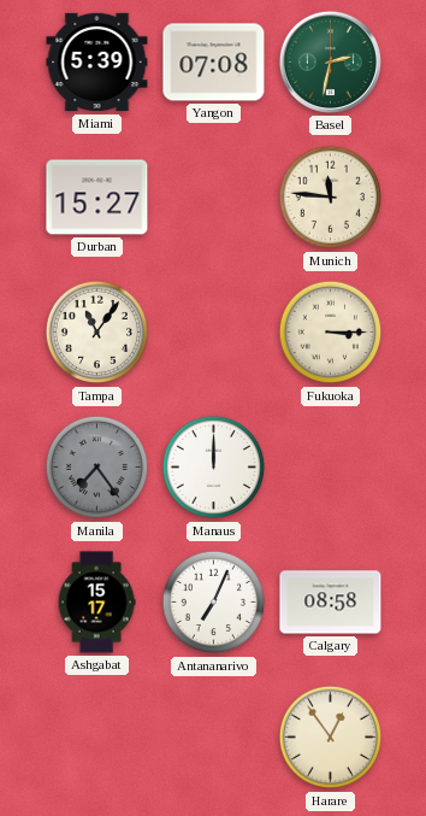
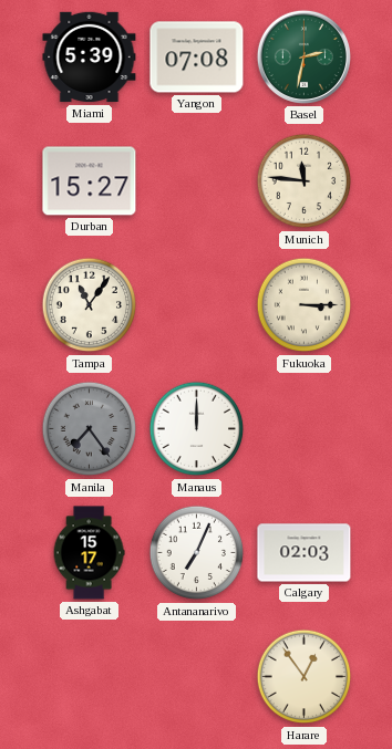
Calgary: 08:58 -> 02:03 (305, 553)
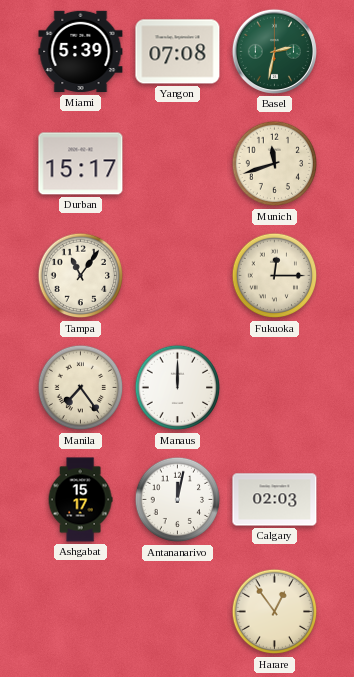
Durban: 15:27 -> 15:17 (81, 164)
Munich: 11:46 -> 11:42 (275, 164)
Fukuoka: 3:15 -> 12:15 (275, 276)
Manila dial: grey -> cream (81, 388)
Antananarivo: 7:04 -> 12:02 (178, 500)
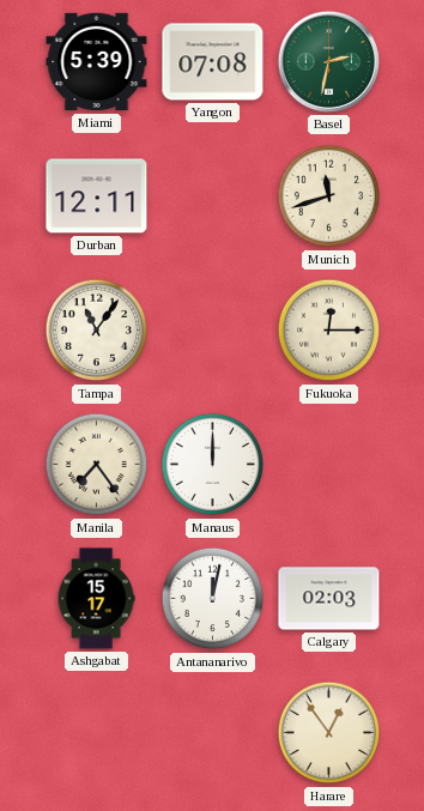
Durban: 15:17 -> 12:11 (97, 196)
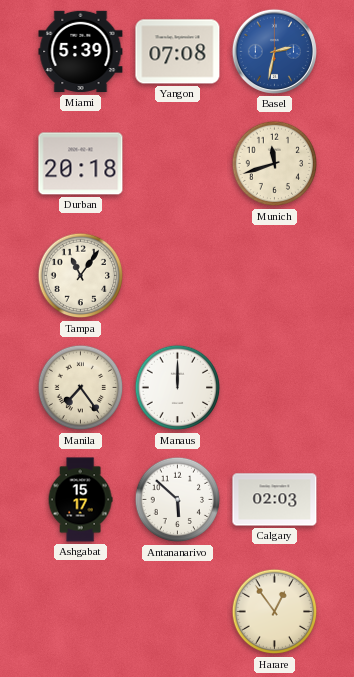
Basel dial: green -> blue (274, 51)
Durban: 12:11 -> 20:18 (81, 164)
Fukuoka: 12:15 -> none (329, 331)
Antananarivo: 12:02 -> 5:52 (178, 500)
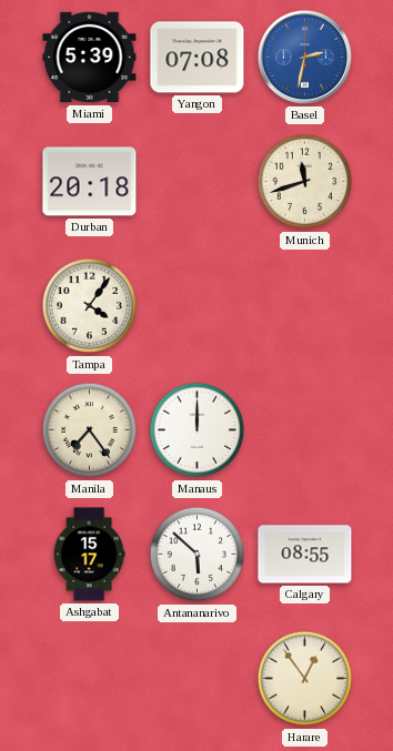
Tampa: 11:06 -> 4:06 (90, 306)
Calgary: 02:03 -> 08:55 (305, 555)
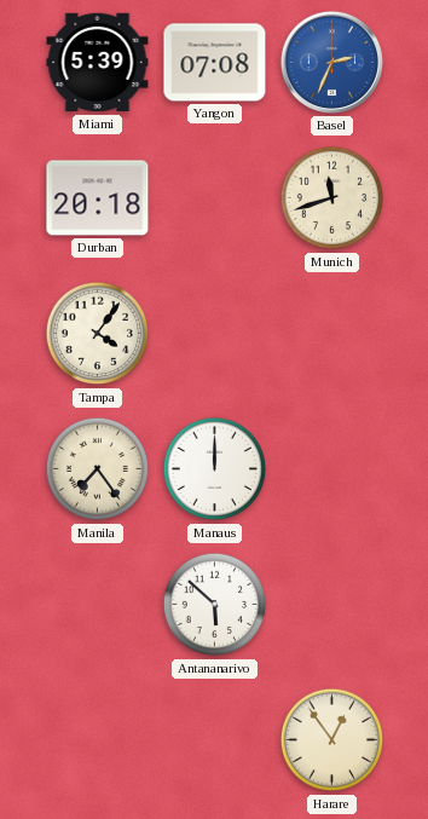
Basel: 2:32 -> 2:34 (331, 62)
Ashgabat: 15:17 -> none (89, 555)
Calgary: 08:55 -> none (305, 555)
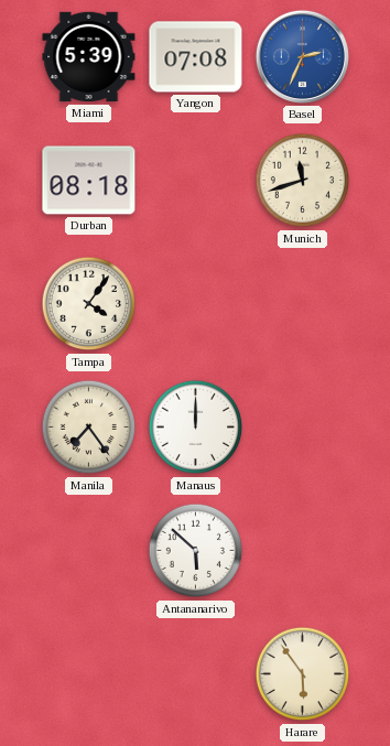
Durban: 20:18 -> 08:18 (89, 181)
Harare: 12:54 -> 5:54 (303, 674)
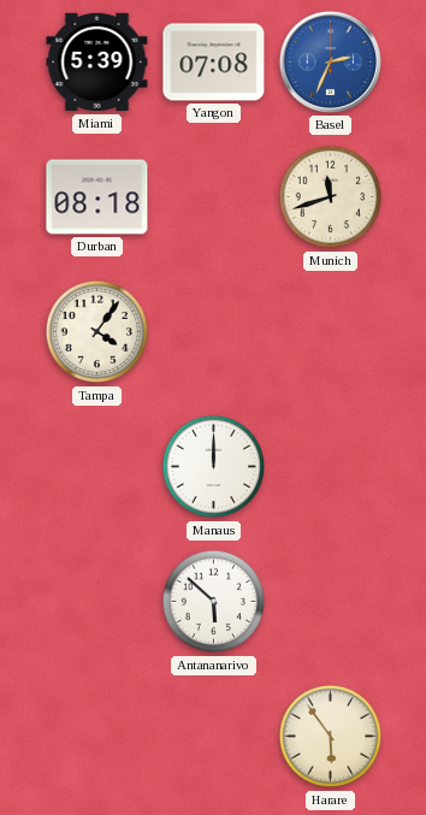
Manila: 7:24 -> none (89, 428)
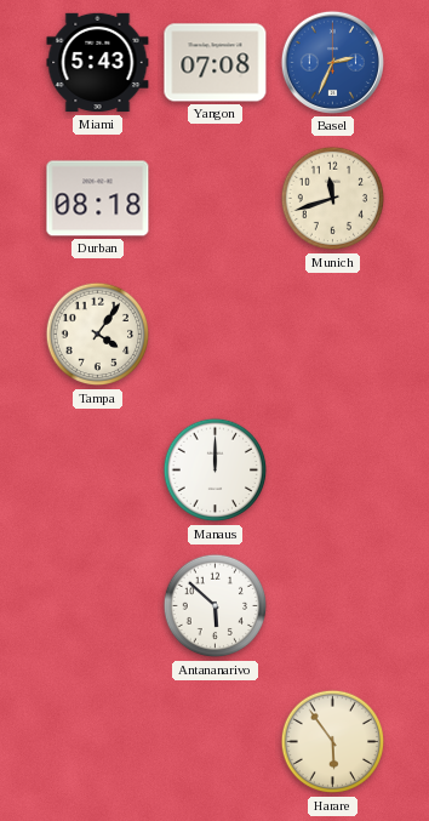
Miami: 5:39 -> 5:43 (98, 63)
